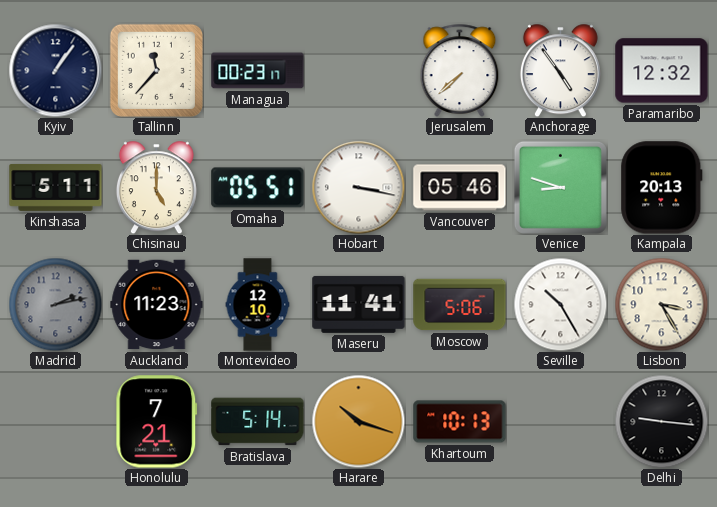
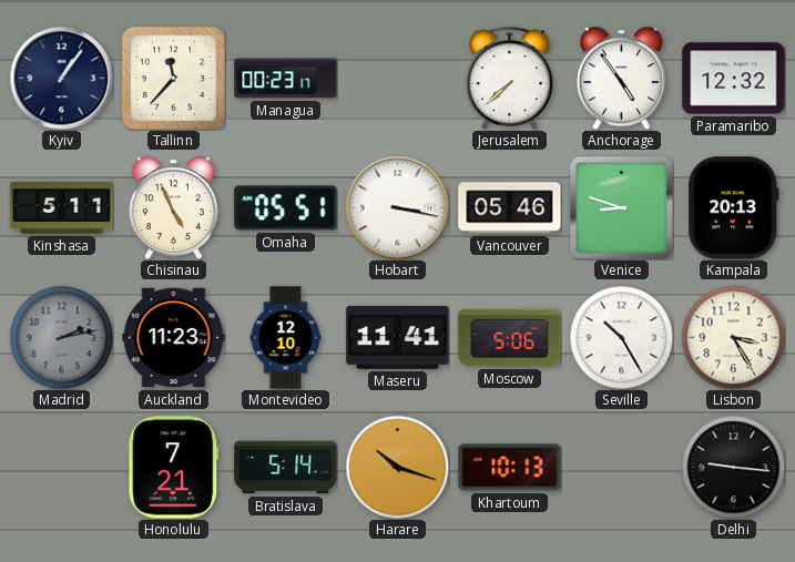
Chisinau: 5:00 -> 4:56 (173, 207)
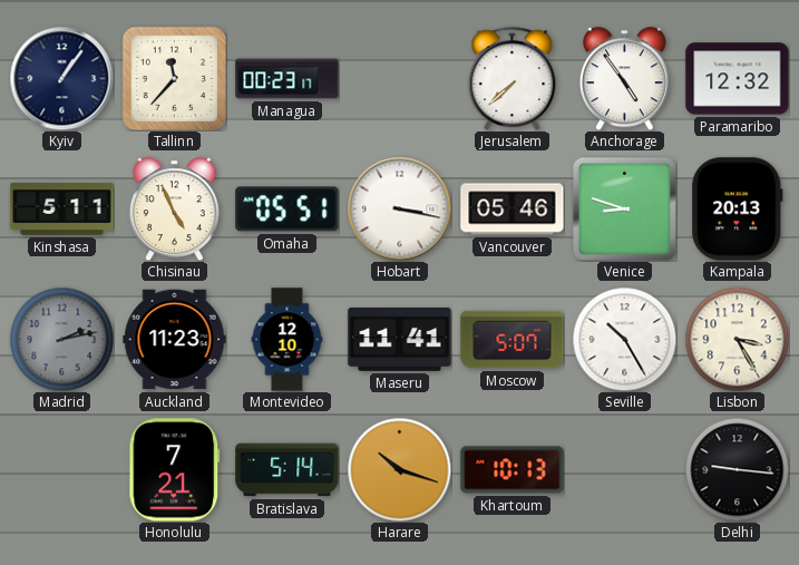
Moscow: 5:06 -> 5:07 (513, 340)
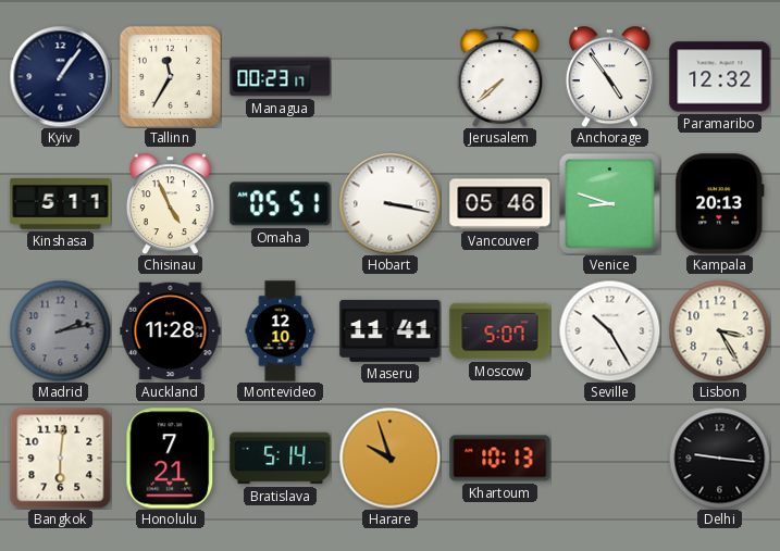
Tallinn: 11:37 -> 11:35 (170, 76)
Auckland: 11:23 -> 11:28 (171, 331)
Bangkok: none -> 6:01 (60, 458)
Harare: 10:18 -> 9:57 (389, 458)
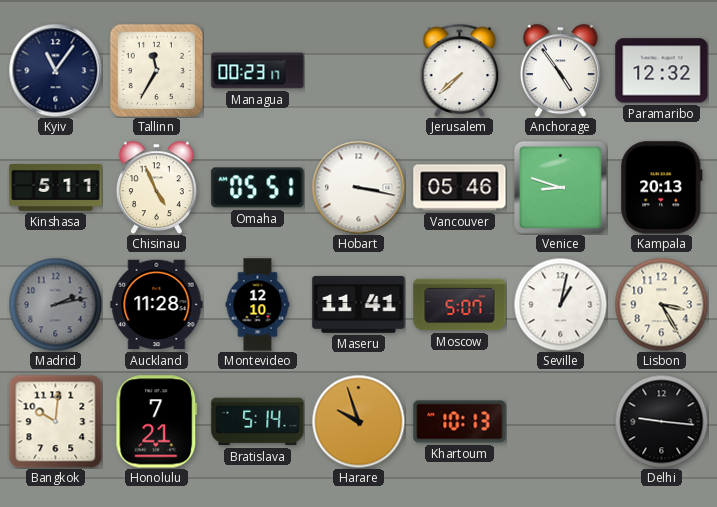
Kyiv: 1:06 -> 11:06 (55, 70)
Seville: 10:25 -> 1:02 (560, 304)
Bangkok: 6:01 -> 10:01 (55, 421)
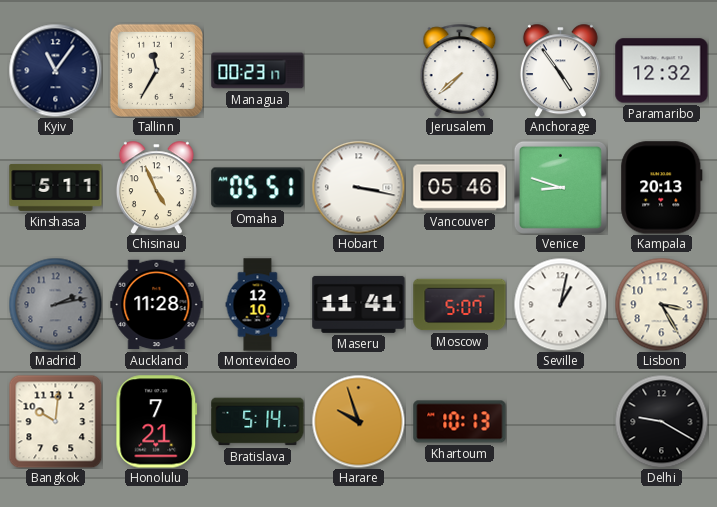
Delhi: 9:16 -> 9:20 (661, 421)
